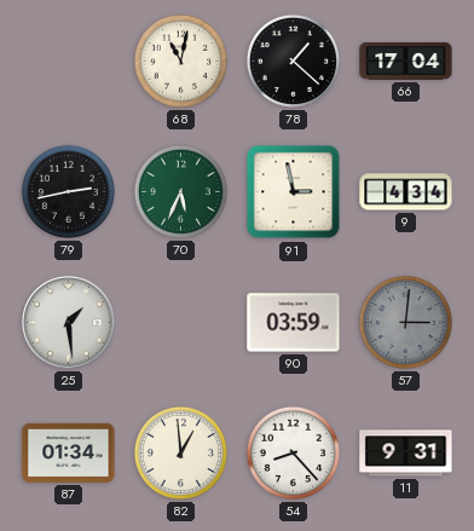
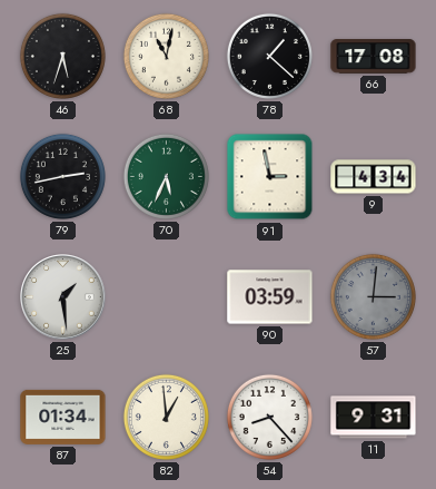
46: none -> 5:33 (62, 56)
66: 17:04 -> 17:08 (374, 57)
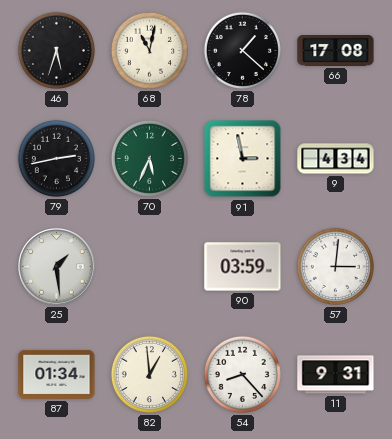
57 dial: grey -> white (335, 266)
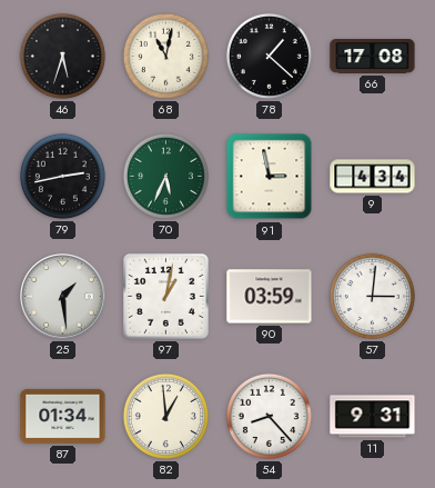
97: none -> 1:02 (165, 296)
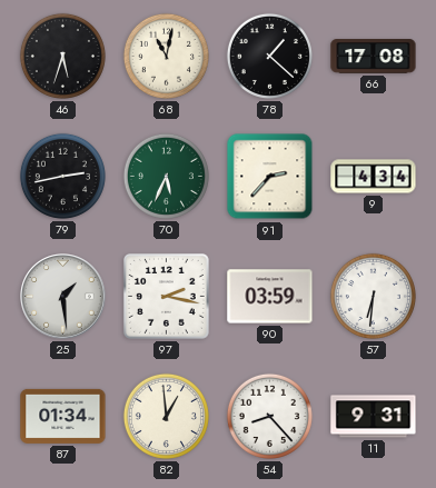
91: 2:58 -> 2:37 (270, 177)
97: 1:02 -> 2:17 (166, 296)
57: 3:01 -> 6:31 (373, 296)
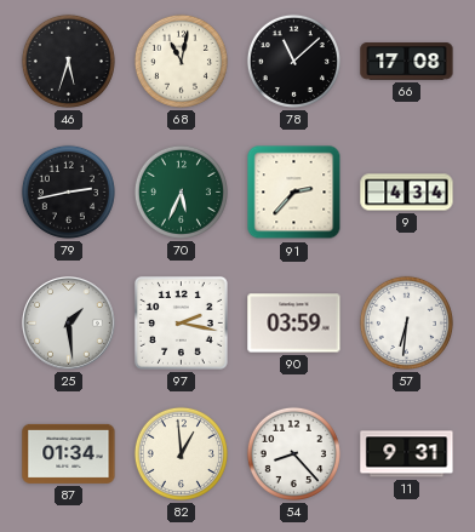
78: 1:22 -> 11:08 (293, 61)
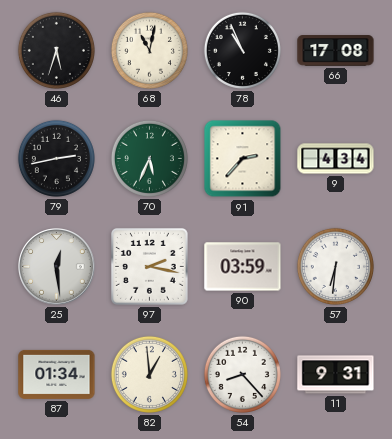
78: 11:08 -> 10:56 (242, 50)
25: 1:29 -> 12:29 (57, 267)
